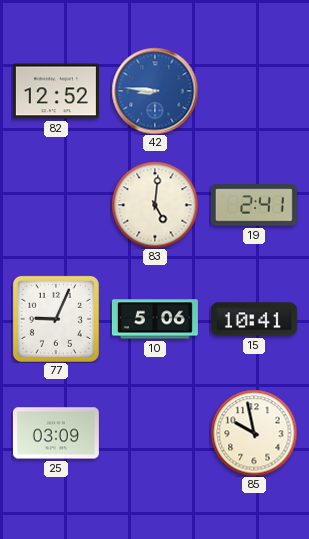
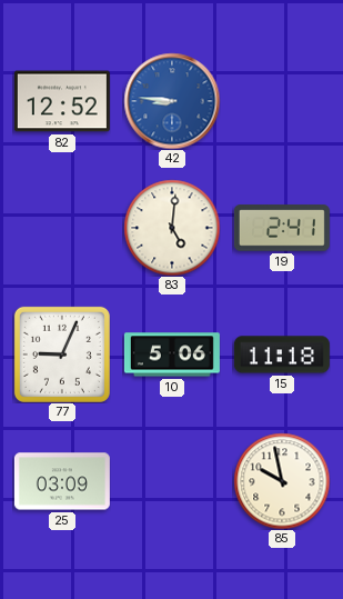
15: 10:41 -> 11:18 (282, 355)
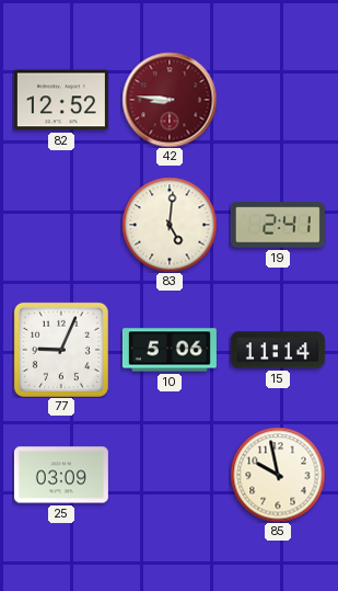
42 dial: blue -> burgundy (170, 100)
15: 11:18 -> 11:14 (278, 350)
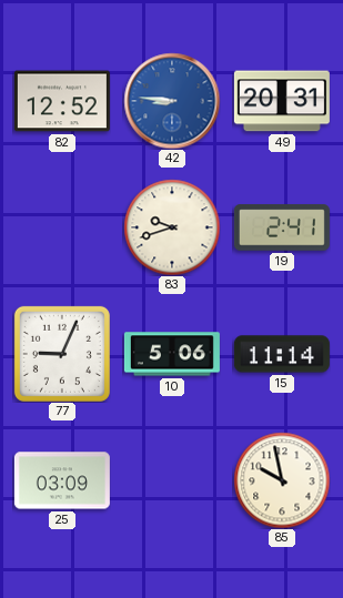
42 dial: burgundy -> blue (172, 101)
49: none -> 20:31 (282, 101)
83: 5:01 -> 9:42 (172, 227)
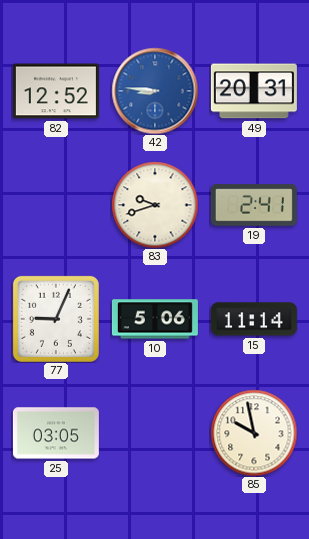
25: 03:09 -> 03:05 (56, 433)
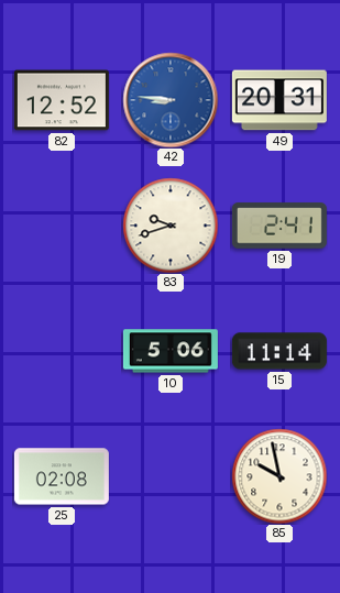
77: 9:04 -> none (56, 319)
25: 03:05 -> 02:08 (62, 476)
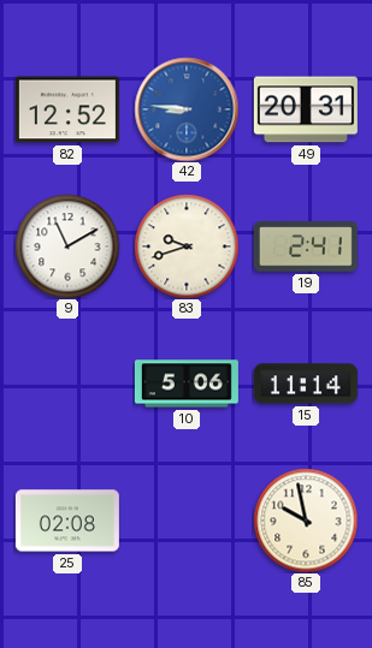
9: none -> 11:10 (67, 246)
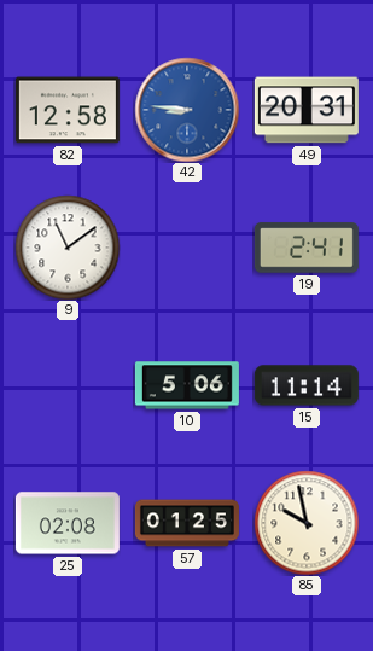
82: 12:52 -> 12:58 (68, 110)
9: 11:10 -> 11:09 (68, 248)
83: 9:42 -> none (187, 246)
57: none -> 01:25 (187, 523)
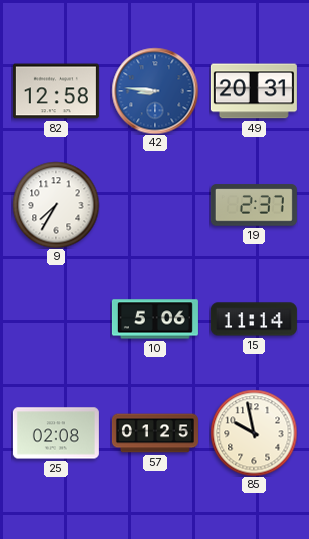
9: 11:09 -> 7:35 (56, 205)
19: 2:41 -> 2:37 (254, 205)
